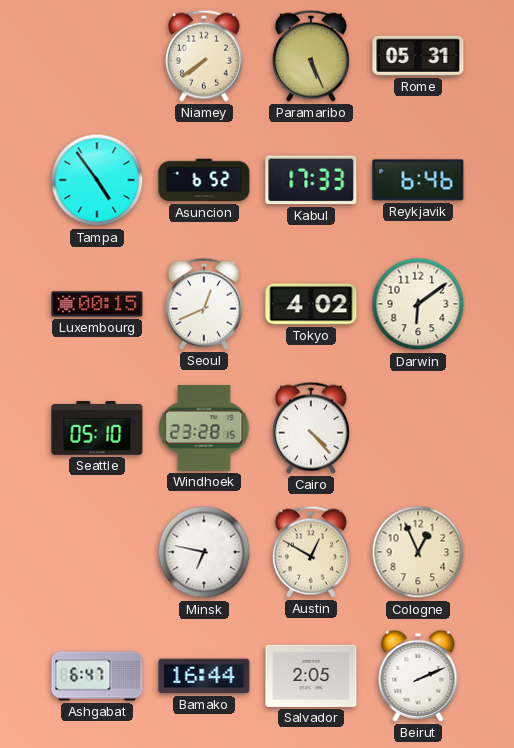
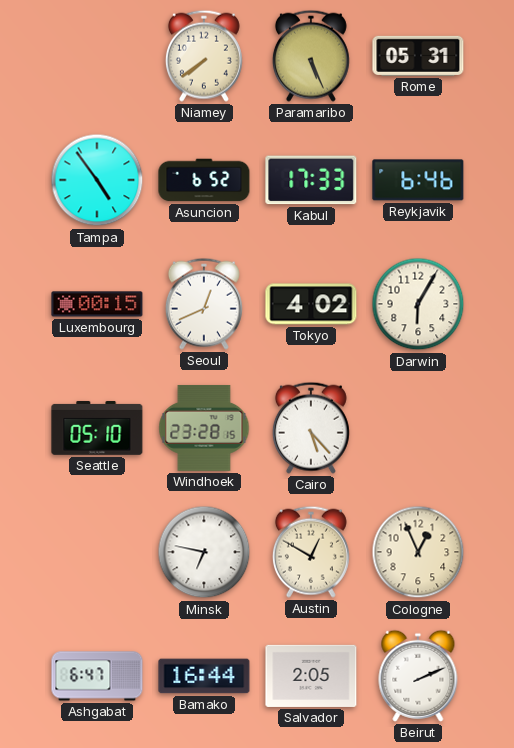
Darwin: 6:09 -> 6:05 (418, 304)
Cairo: 4:23 -> 5:23 (311, 428)
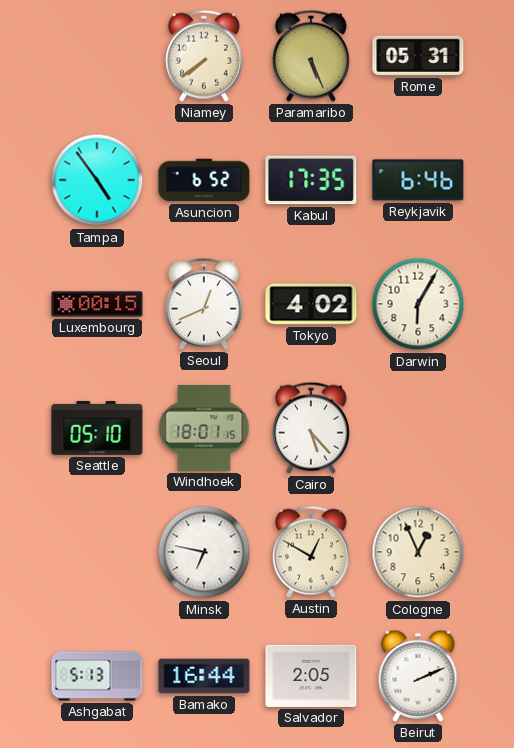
Kabul: 17:33 -> 17:35 (311, 180)
Windhoek: 23:28 -> 18:01 (204, 428)
Ashgabat: 6:47 -> 5:13 (97, 676)
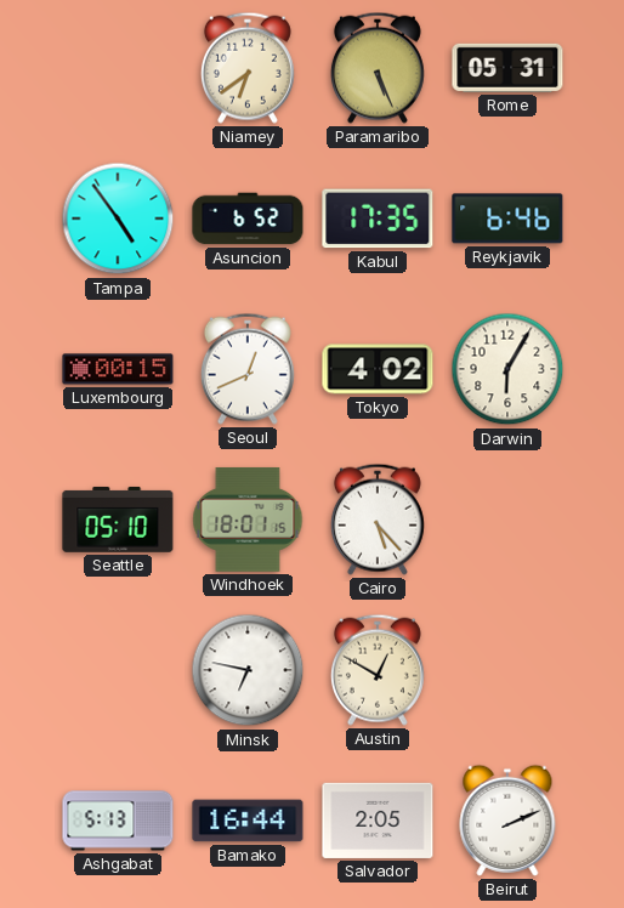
Niamey: 7:39 -> 6:39 (248, 68)
Cologne: 12:56 -> none (418, 552)
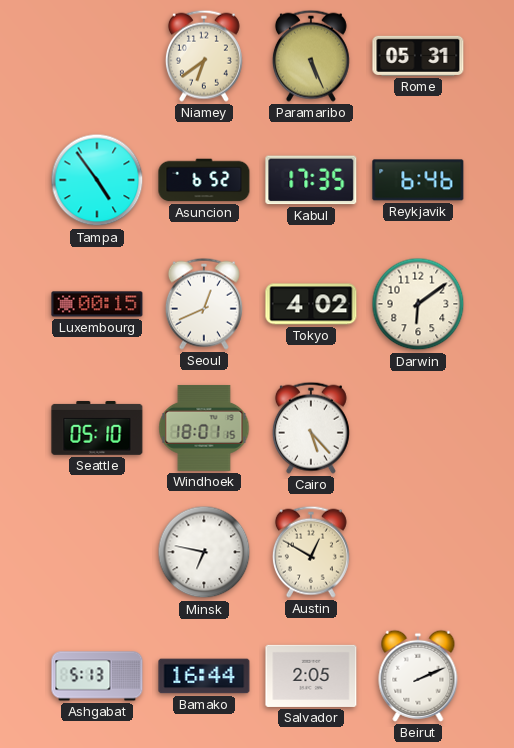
Darwin: 6:05 -> 6:09 (418, 304)
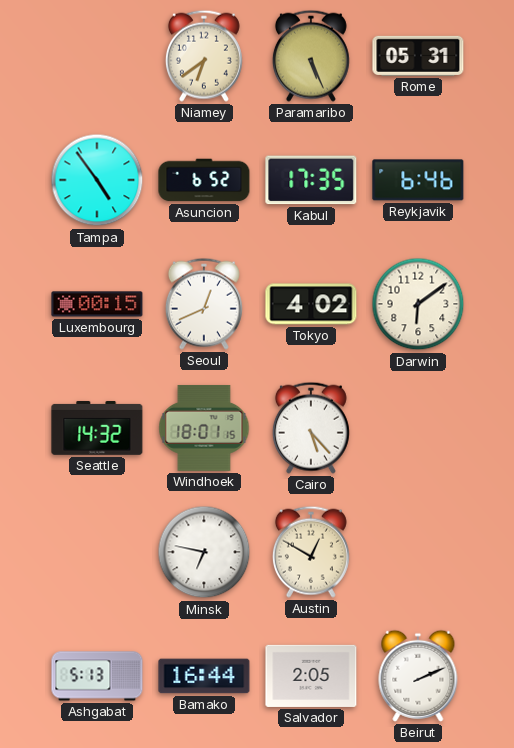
Seattle: 05:10 -> 14:32 (97, 428)
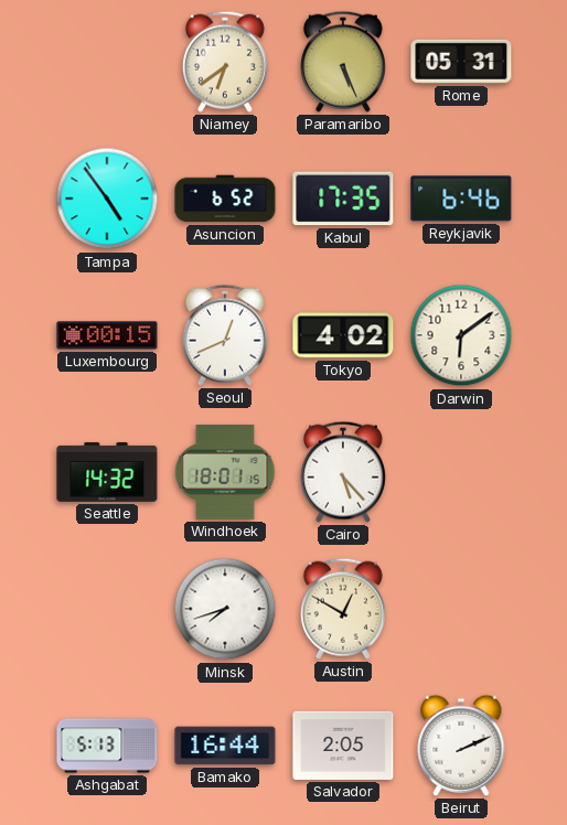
Minsk: 6:47 -> 7:42 (225, 609)
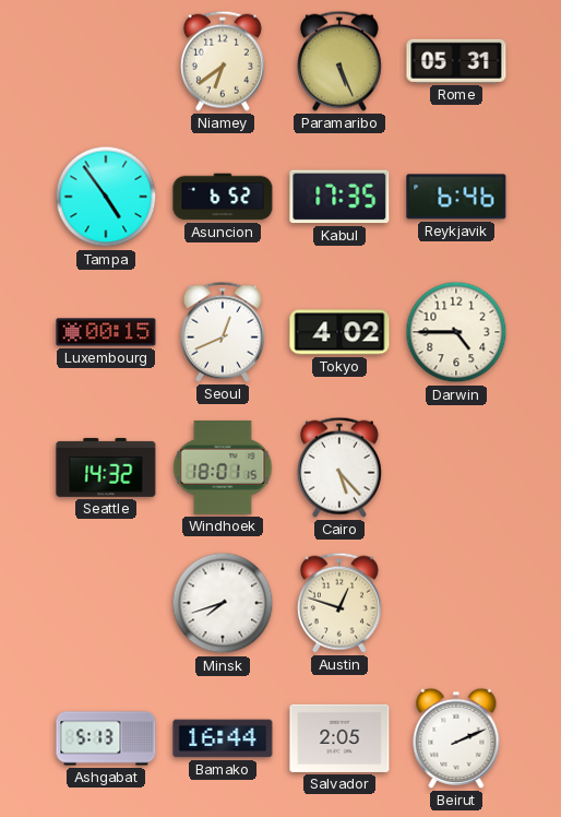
Darwin: 6:09 -> 4:45 (456, 332)
Austin: 12:50 -> 12:48 (339, 603)
